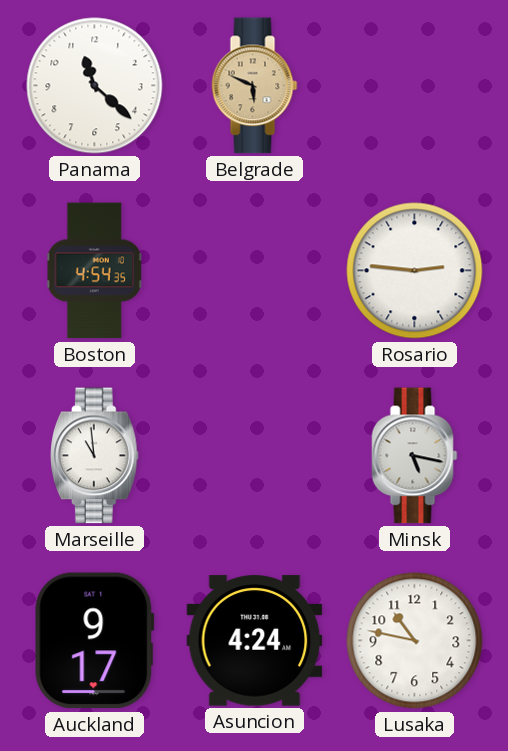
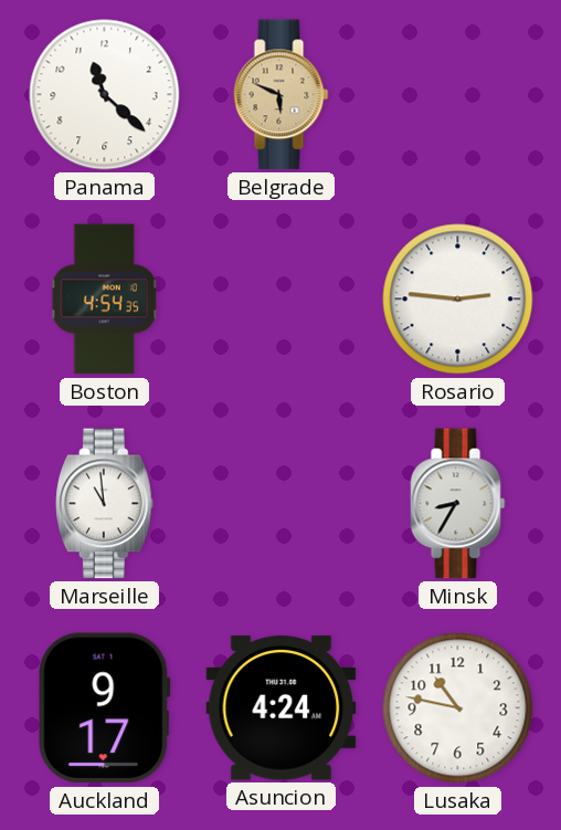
Minsk: 5:17 -> 8:35 (458, 504)
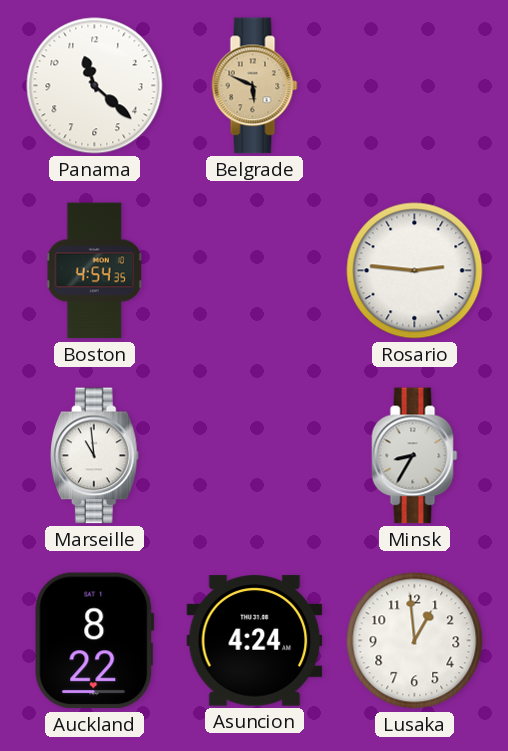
Auckland: 9:17 -> 8:22 (95, 641)
Lusaka: 10:47 -> 12:59 (415, 641)
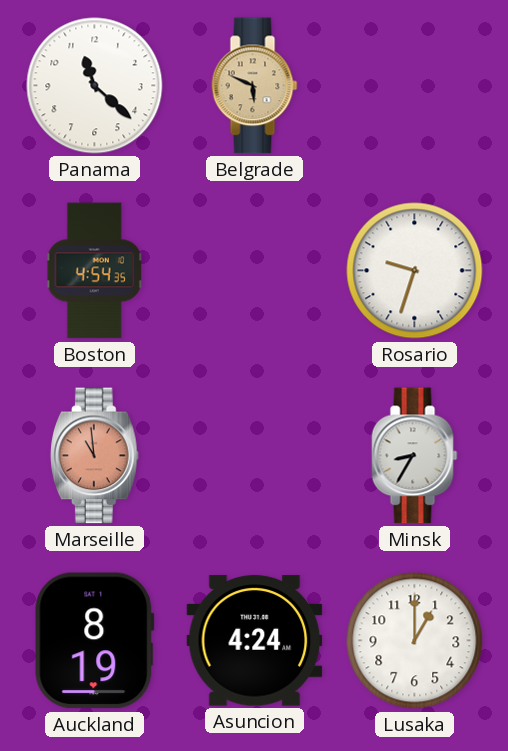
Rosario: 2:46 -> 9:33 (415, 271)
Marseille dial: white -> salmon (95, 456)
Auckland: 8:22 -> 8:19 (95, 641)
Lusaka: 12:59 -> 1:00 (415, 641)
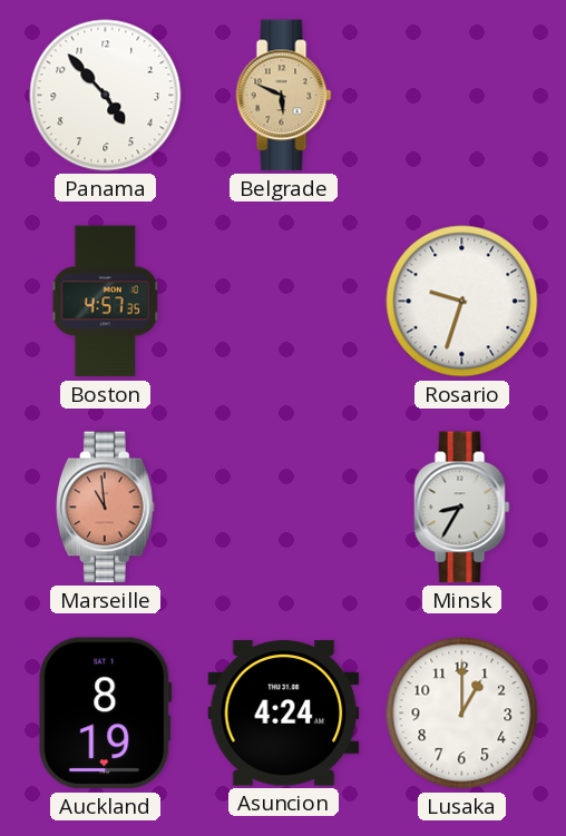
Panama: 11:22 -> 4:53 (106, 96)
Boston: 4:54 -> 4:57 (106, 302)
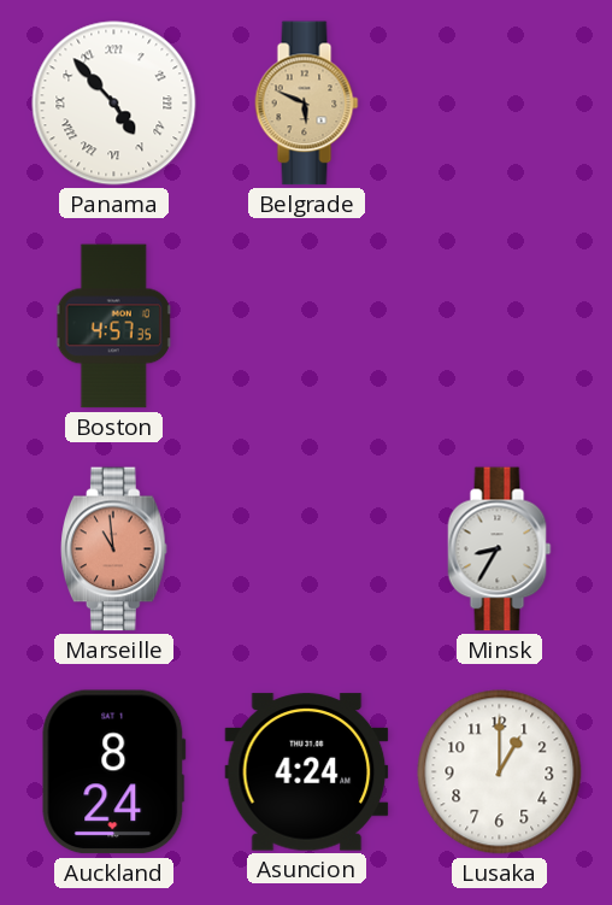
Panama numerals: Arabic -> Roman (114, 104)
Rosario: 9:33 -> none (462, 302)
Auckland: 8:19 -> 8:24 (114, 772)
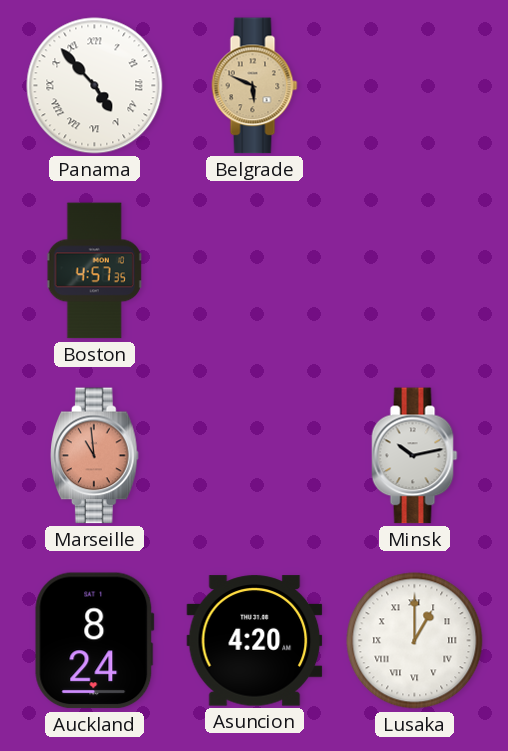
Minsk: 8:35 -> 10:13 (415, 456)
Asuncion: 4:24 -> 4:20 (255, 641)
Lusaka numerals: Arabic -> Roman (415, 641)
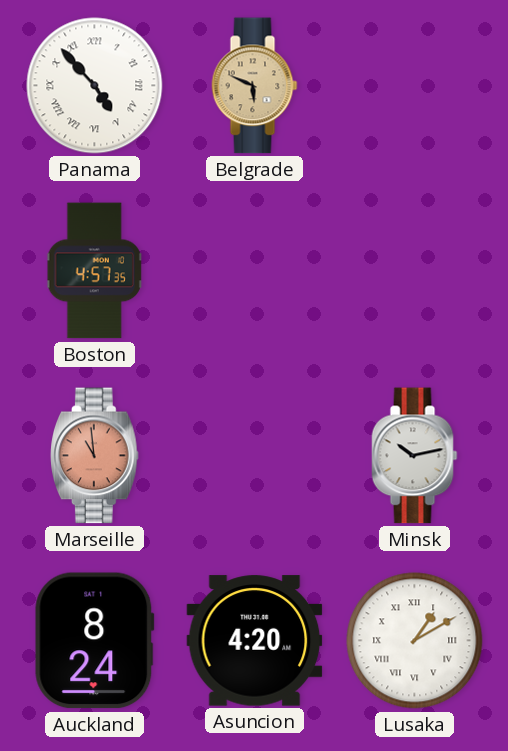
Lusaka: 1:00 -> 1:10 (415, 641)
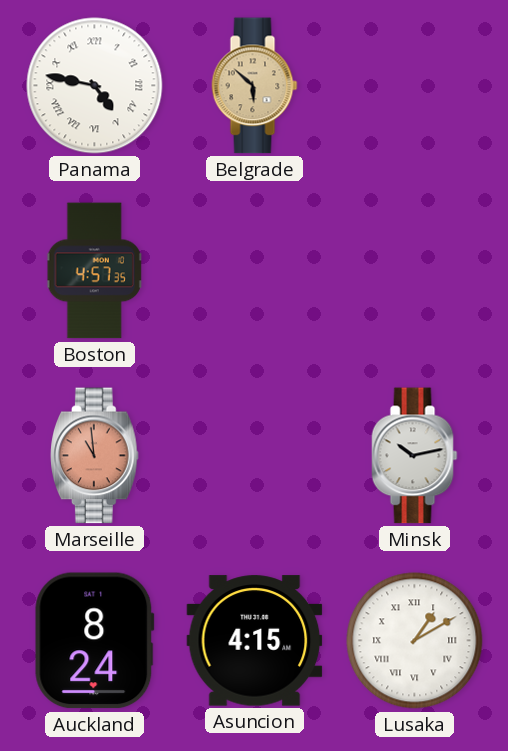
Panama: 4:53 -> 4:47 (95, 86)
Belgrade: 5:49 -> 5:52 (255, 86)
Asuncion: 4:20 -> 4:15 (255, 641)
